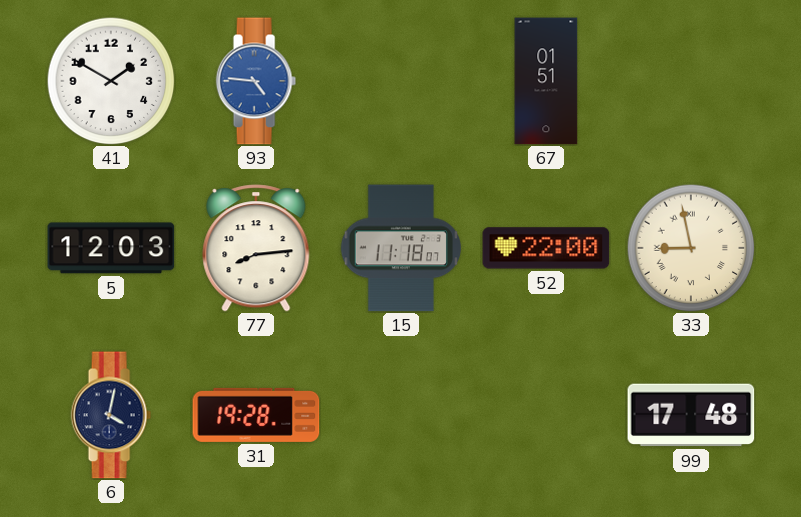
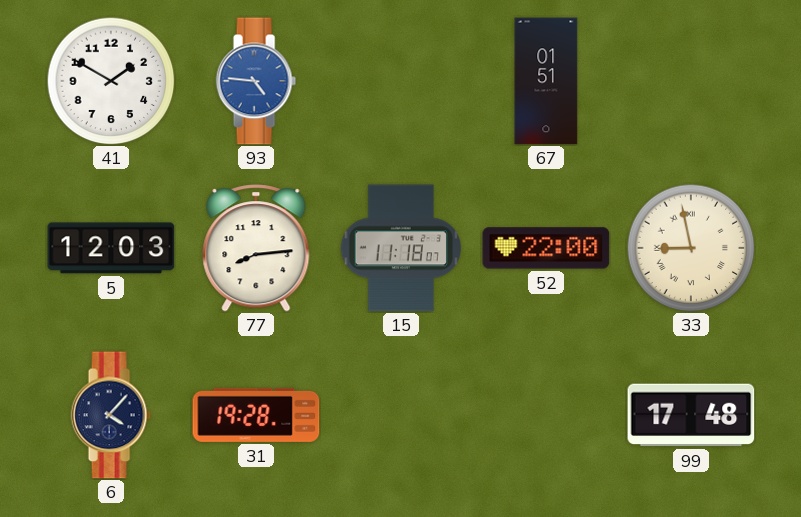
6: 4:02 -> 4:07 (111, 415)
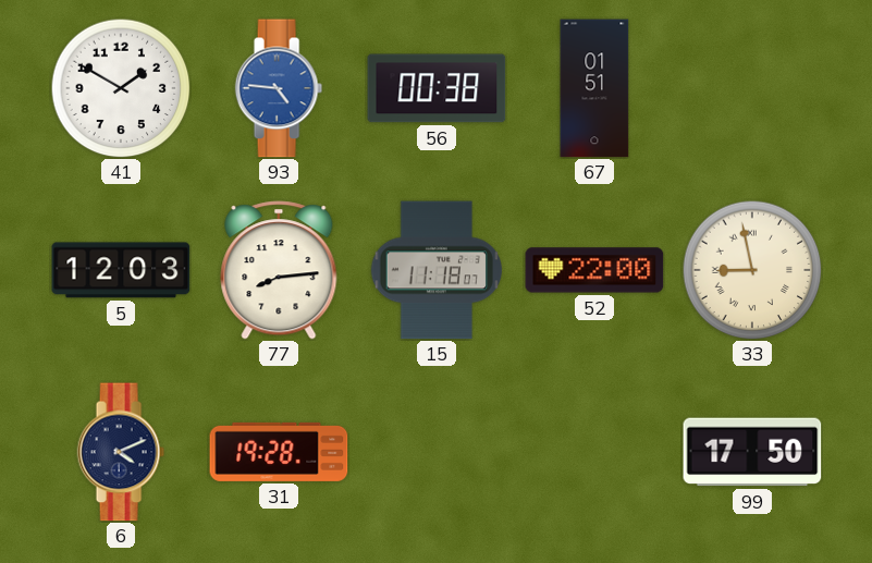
56: none -> 00:38 (437, 88)
6: 4:07 -> 4:11 (121, 452)
99: 17:48 -> 17:50 (752, 452)
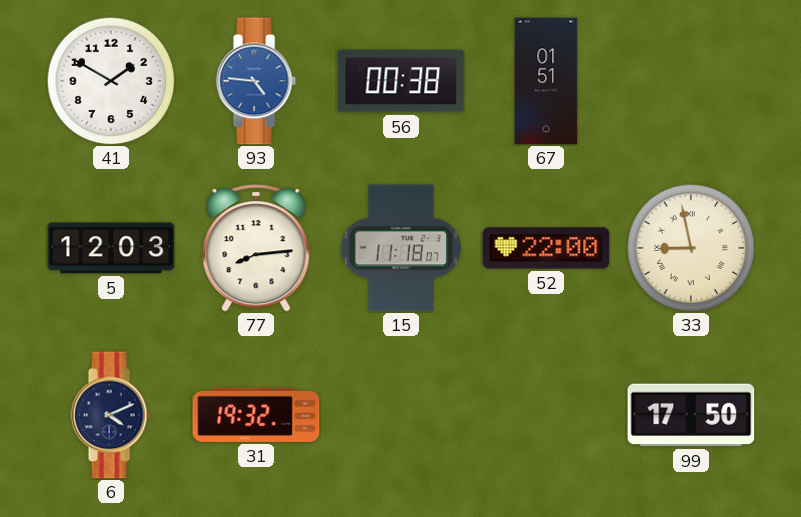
31: 19:28 -> 19:32 (256, 415)
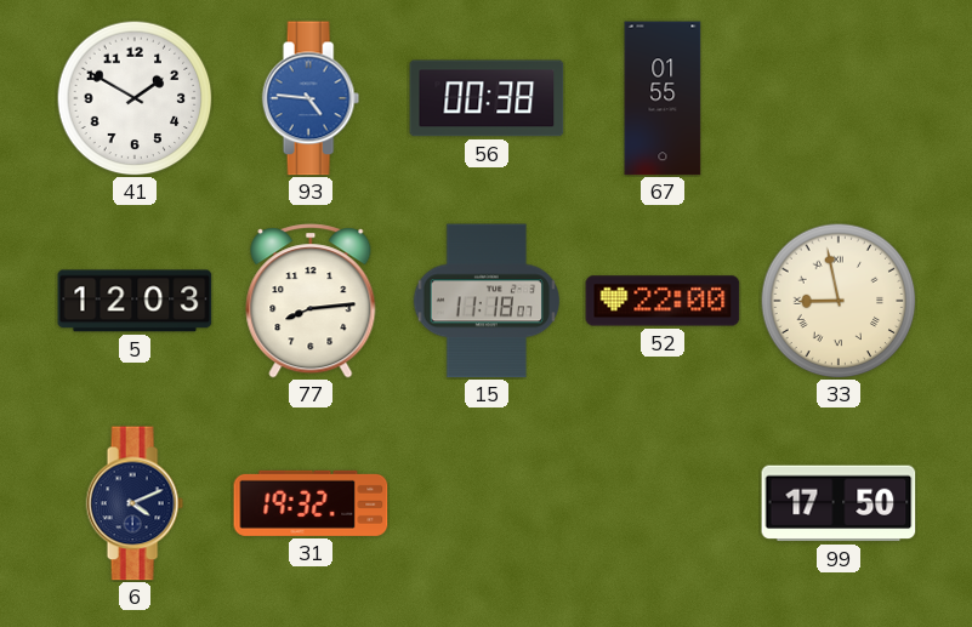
67: 01:51 -> 01:55 (663, 98)
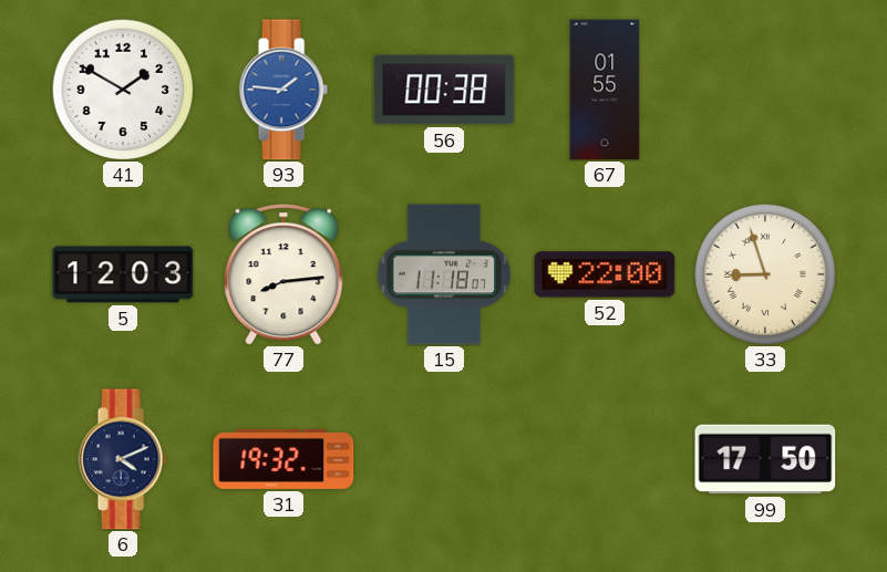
93: 4:46 -> 1:46 (283, 90)
33: 8:58 -> 8:57 (765, 274)
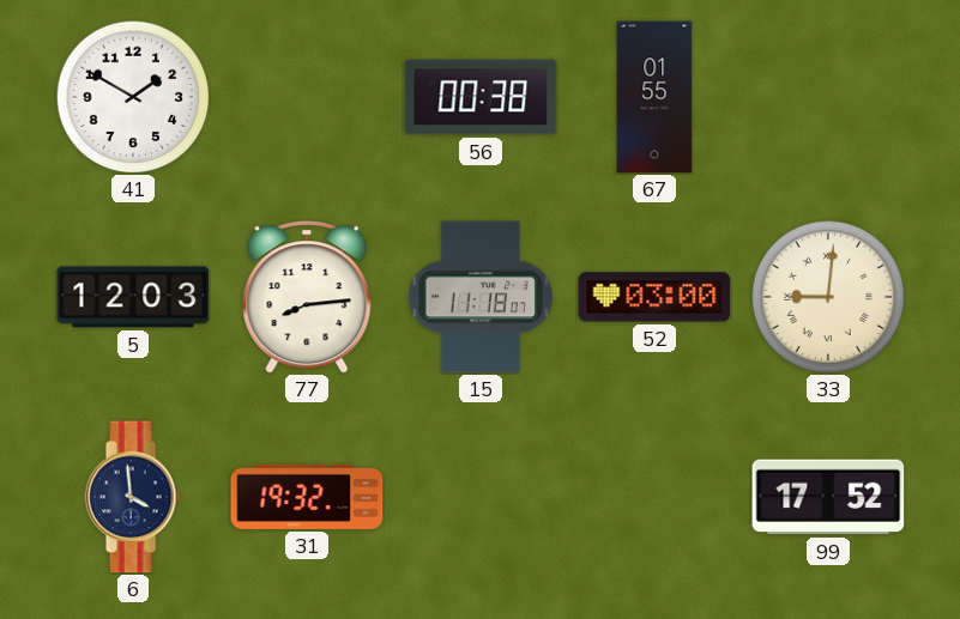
93: 1:46 -> none (283, 90)
52: 22:00 -> 03:00 (654, 297)
33: 8:57 -> 9:01 (828, 297)
6: 4:11 -> 3:59 (133, 497)
99: 17:50 -> 17:52 (828, 497)
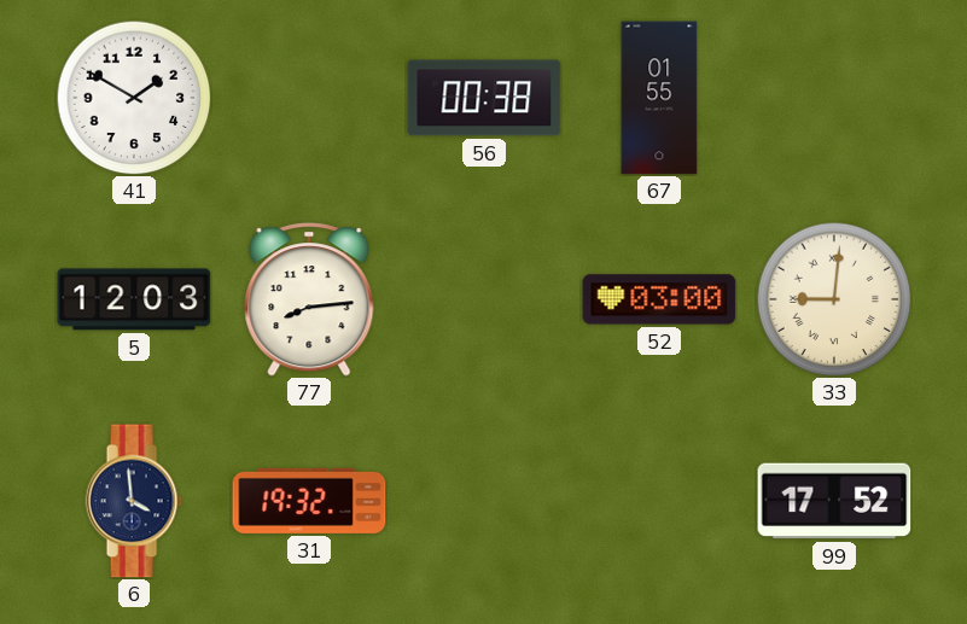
15: 11:18 -> none (479, 297)
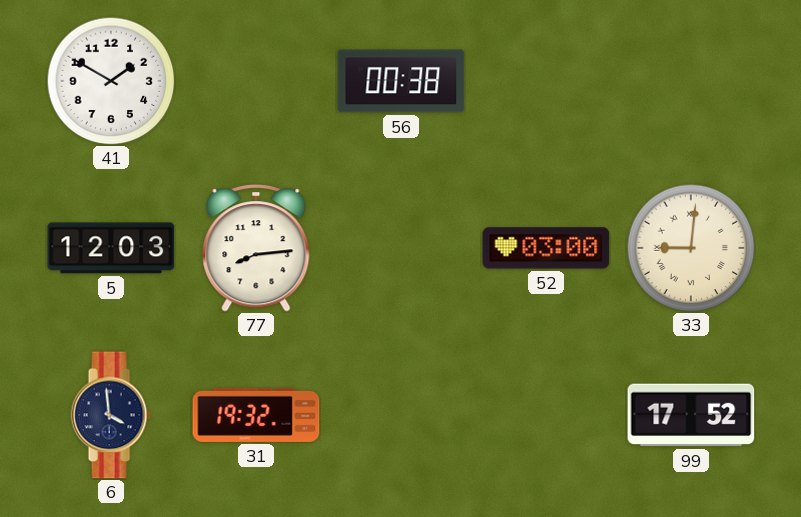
67: 01:55 -> none (659, 98)
